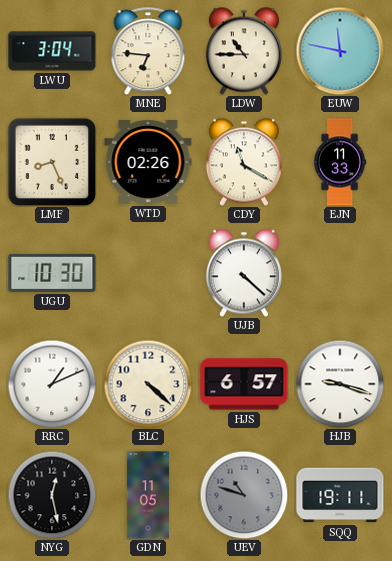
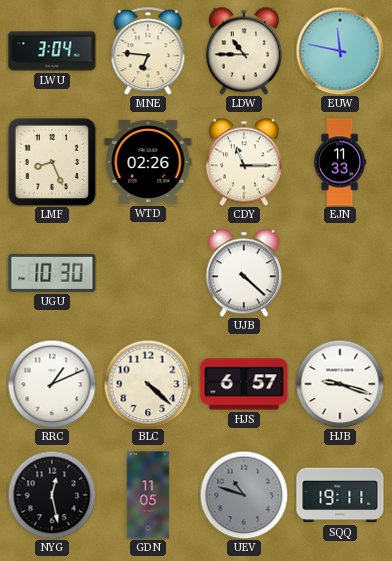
CDY: 11:20 -> 11:15 (244, 162)
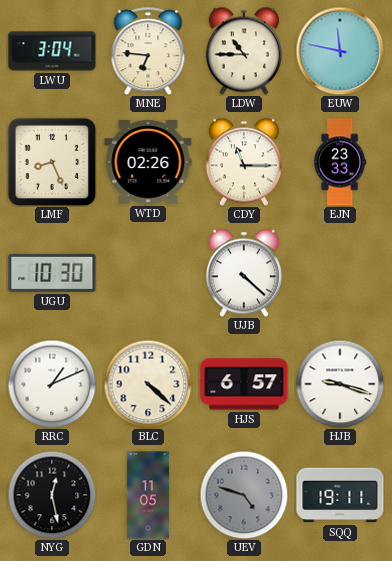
EJN: 11:33 -> 23:33 (340, 162)
UEV: 10:48 -> 4:48 (244, 495)
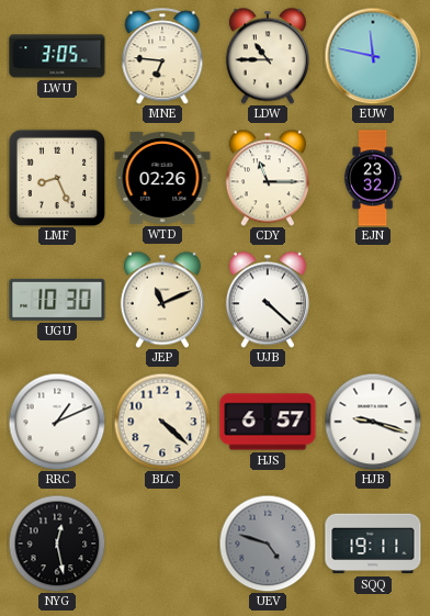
LWU: 3:04 -> 3:05 (57, 56)
EJN: 23:33 -> 23:32 (373, 178)
JEP: none -> 11:11 (162, 300)
GDN: 11:05 -> none (148, 495)
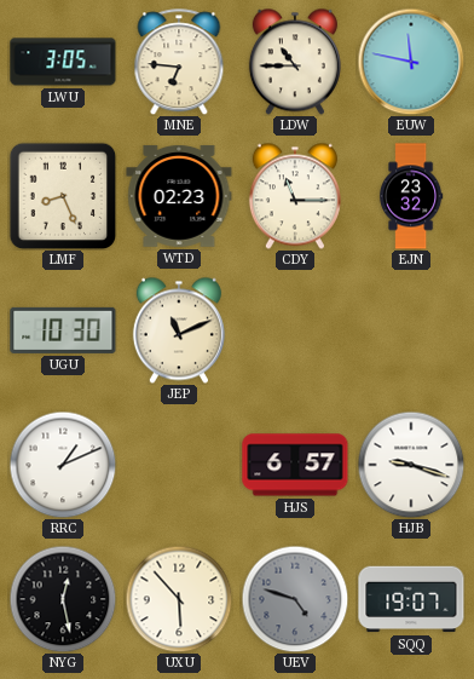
WTD: 02:26 -> 02:23 (179, 196)
UJB: 4:22 -> none (268, 300)
BLC: 4:22 -> none (162, 422)
UXU: none -> 5:53 (179, 599)
SQQ: 19:11 -> 19:07 (411, 599)
